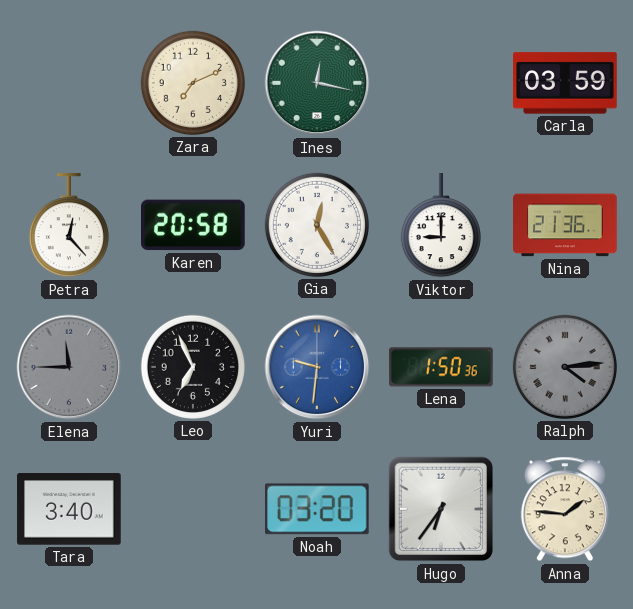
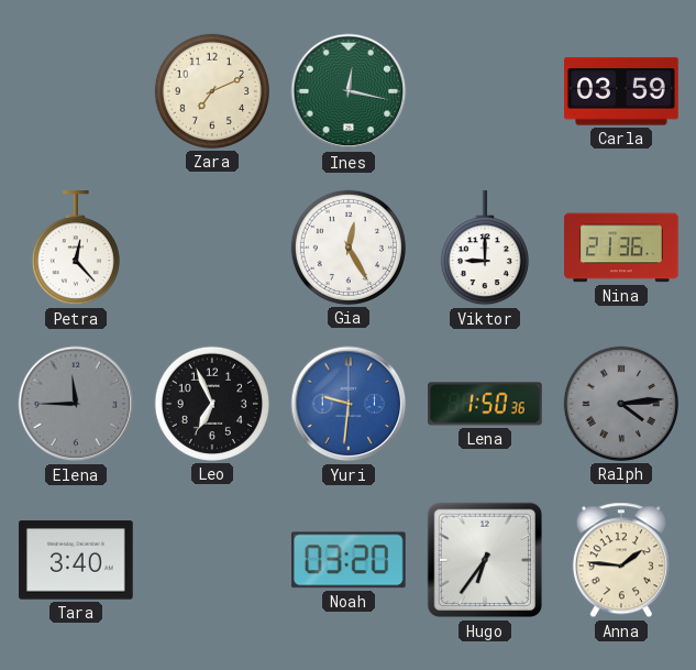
Karen: 20:58 -> none (194, 225)
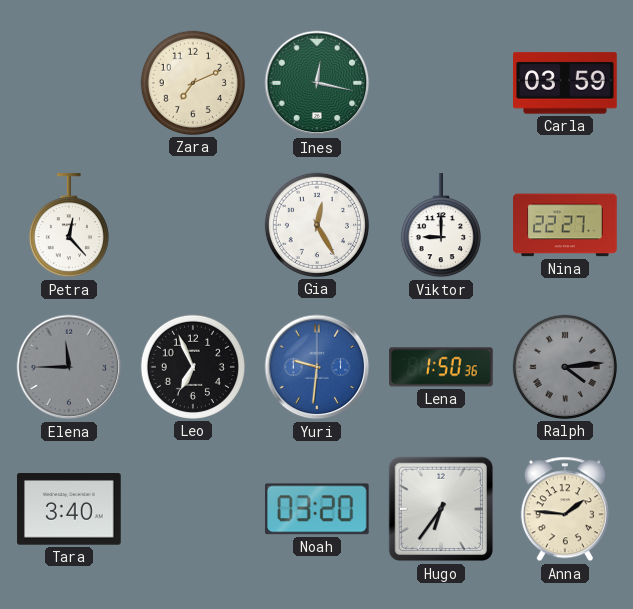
Nina: 21:36 -> 22:27 (565, 225)
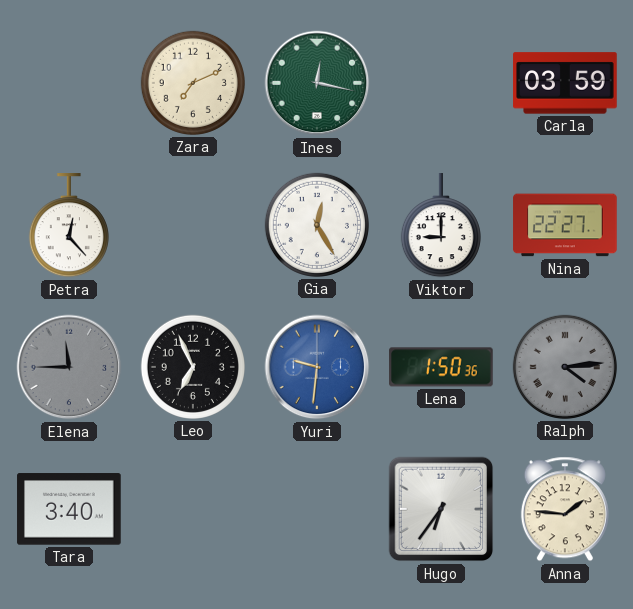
Noah: 03:20 -> none (317, 509)
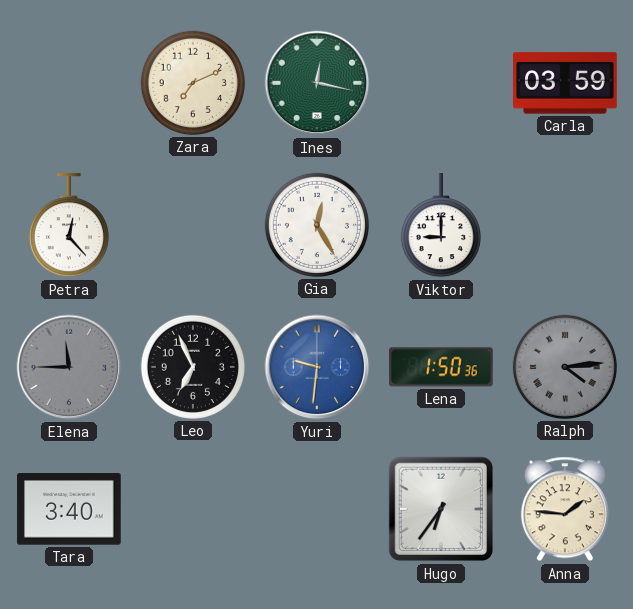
Nina: 22:27 -> none (565, 225)
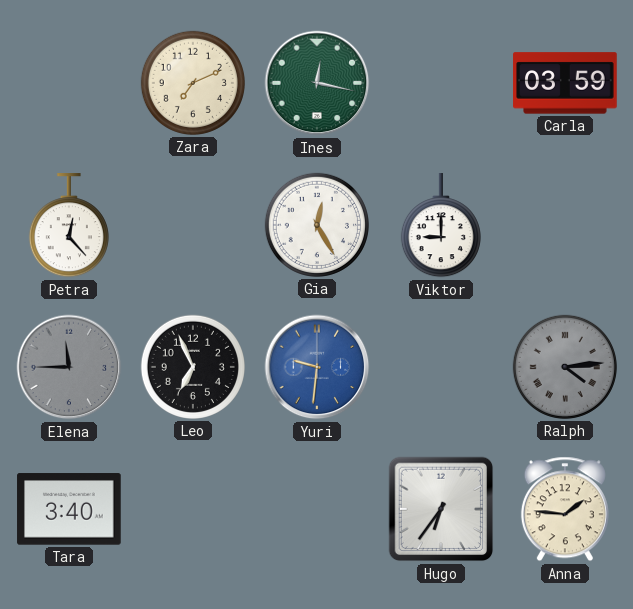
Lena: 1:50 -> none (441, 367)
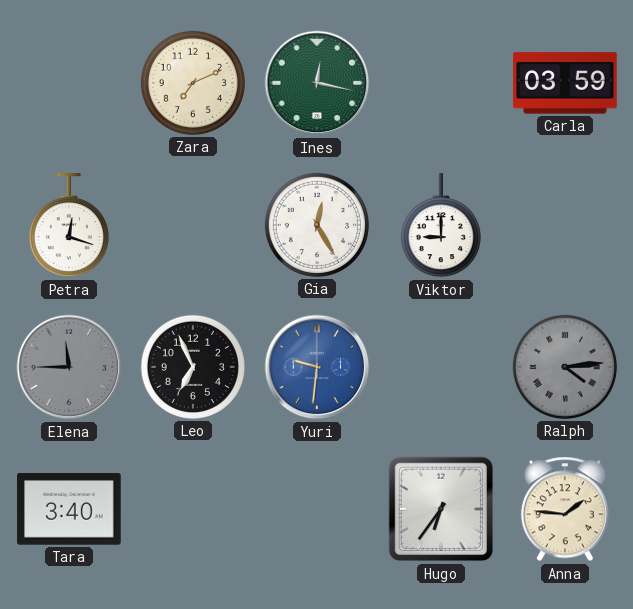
Petra: 12:23 -> 12:18 (69, 226)
